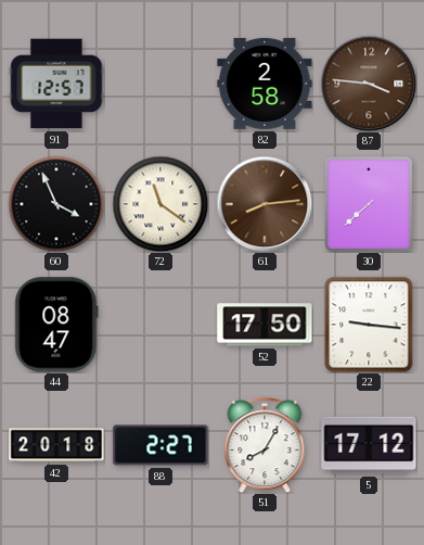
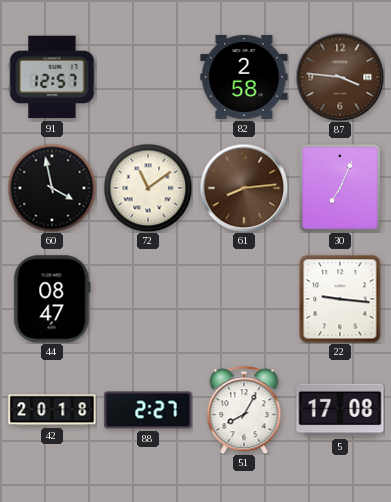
60: 3:56 -> 3:58 (52, 188)
72: 11:21 -> 11:09 (148, 188)
30: 7:38 -> 7:04 (340, 188)
52: 17:50 -> none (265, 325)
5: 17:12 -> 17:08 (340, 410)
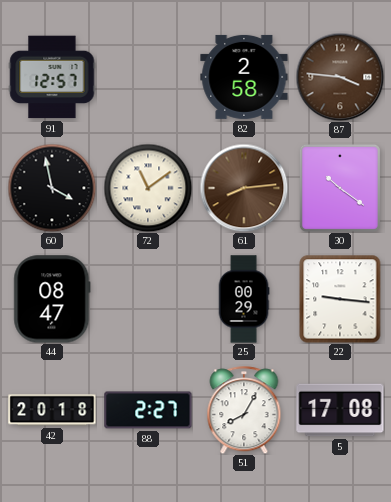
30: 7:04 -> 10:21 (340, 188)
25: none -> 00:29 (244, 299)
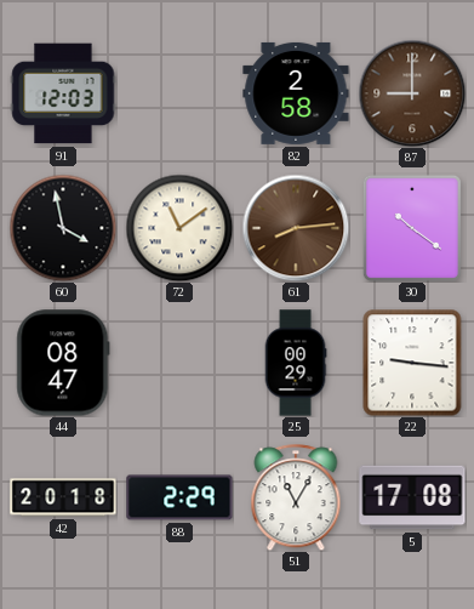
91: 12:57 -> 12:03 (63, 93)
87: 3:46 -> 9:00 (412, 93)
88: 2:27 -> 2:29 (179, 497)
51: 8:05 -> 11:05 (296, 497)
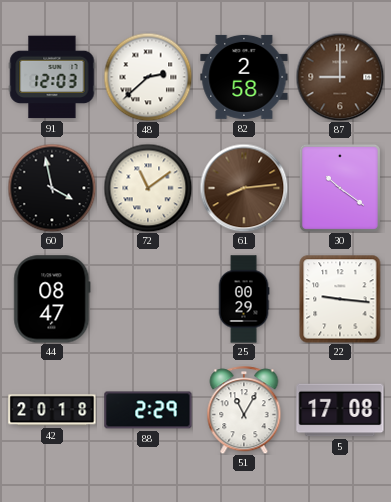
48: none -> 2:38 (148, 77)
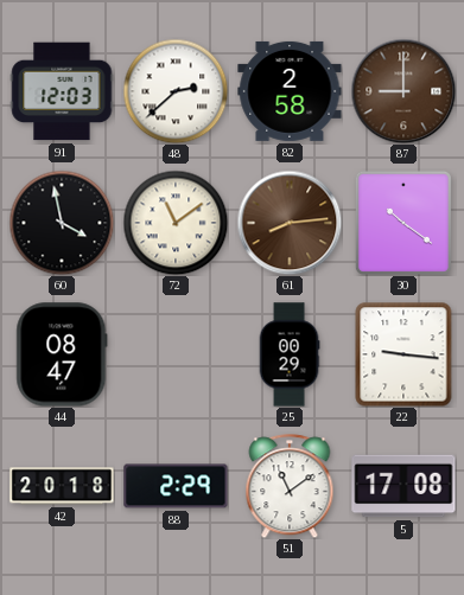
51: 11:05 -> 11:09 (290, 486)
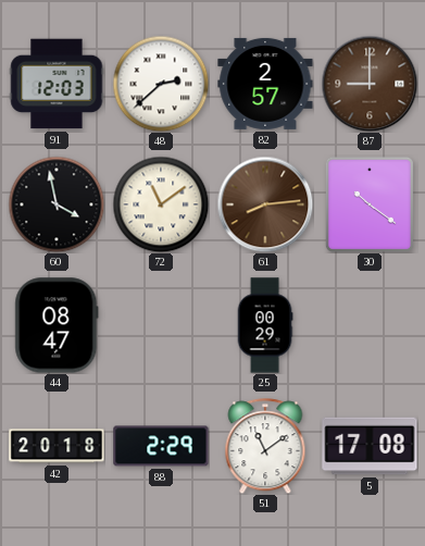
82: 2:58 -> 2:57 (265, 84)
22: 9:16 -> none (403, 354)
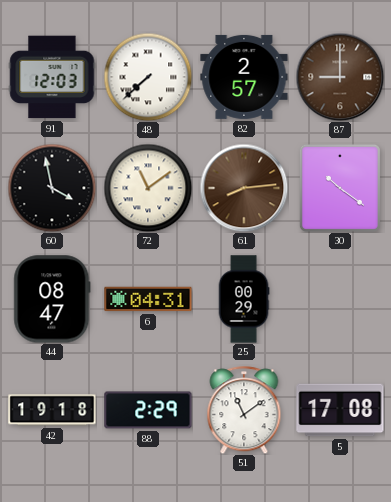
48: 2:38 -> 7:38 (148, 77)
6: none -> 04:31 (148, 299)
42: 20:18 -> 19:18 (52, 410)
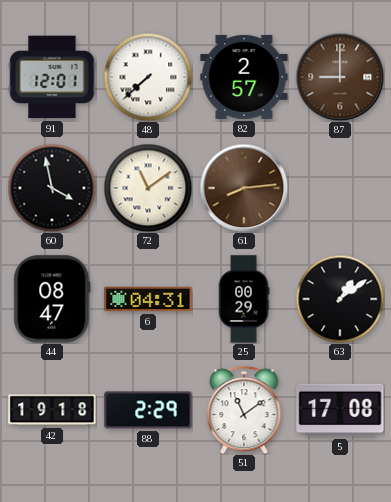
91: 12:03 -> 12:01 (52, 77)
30: 10:21 -> none (340, 188)
63: none -> 1:09 (340, 299)
